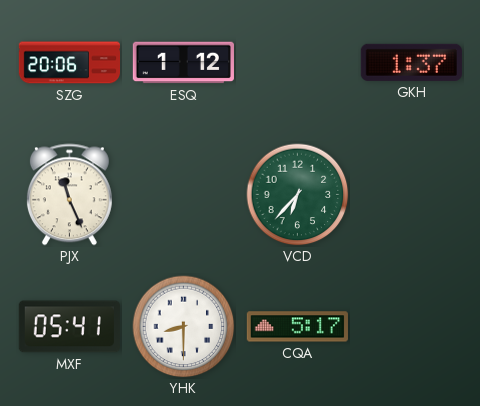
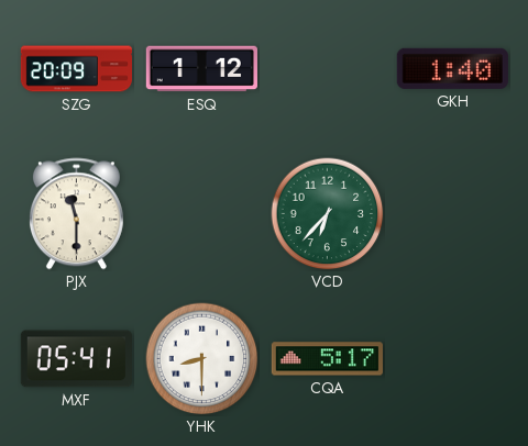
SZG: 20:06 -> 20:09 (76, 69)
GKH: 1:37 -> 1:40 (452, 68)
PJX: 11:26 -> 11:30 (76, 214)
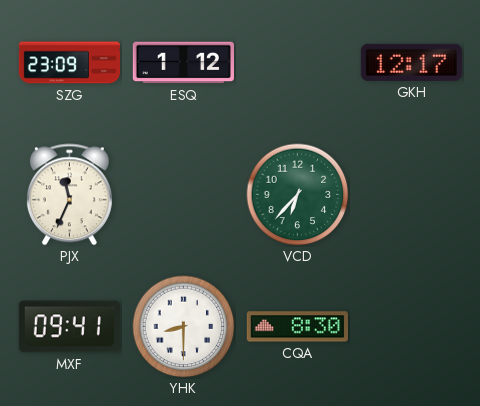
SZG: 20:09 -> 23:09 (69, 63)
GKH: 1:40 -> 12:17 (411, 62)
PJX: 11:30 -> 11:34 (69, 195)
MXF: 05:41 -> 09:41 (69, 327)
CQA: 5:17 -> 8:30 (297, 327)
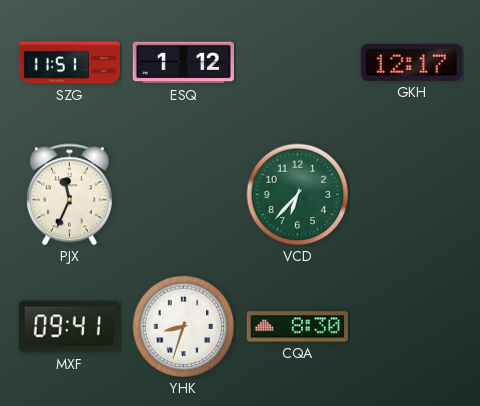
SZG: 23:09 -> 11:51 (69, 63)
YHK: 8:30 -> 8:33 (184, 327)
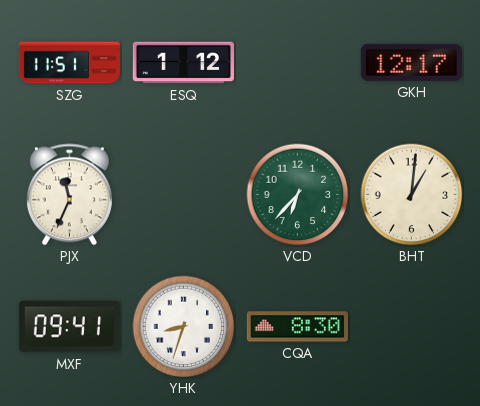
BHT: none -> 1:01 (412, 195)
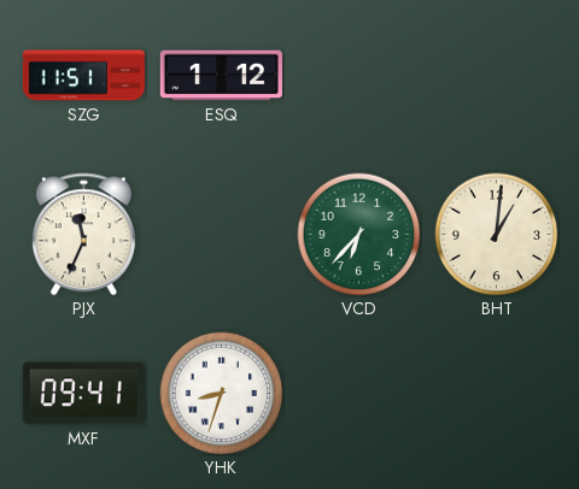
GKH: 12:17 -> none (411, 62)
CQA: 8:30 -> none (297, 327)
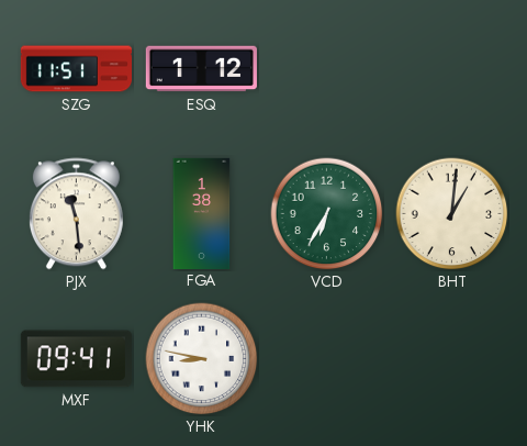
PJX: 11:34 -> 11:29 (76, 214)
FGA: none -> 1:38 (202, 213)
VCD: 6:37 -> 6:35 (327, 214)
YHK: 8:33 -> 8:47 (202, 359)
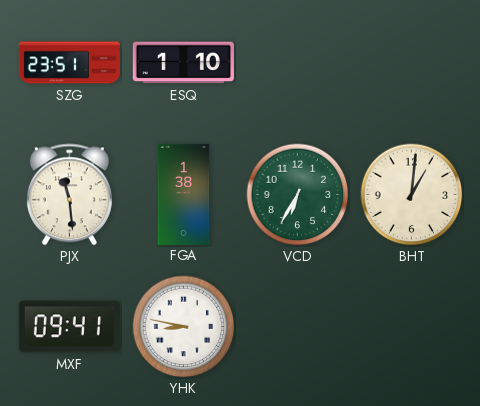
SZG: 11:51 -> 23:51 (69, 63)
ESQ: 1:12 -> 1:10 (183, 63)
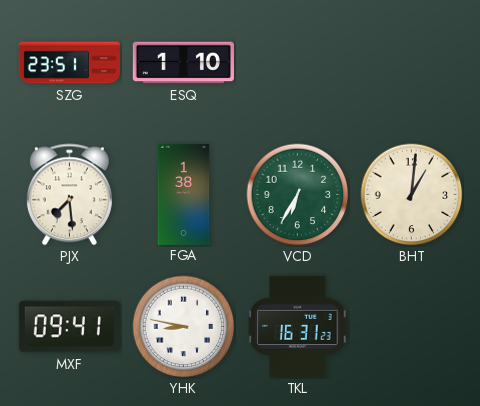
PJX: 11:29 -> 7:29 (69, 195)
TKL: none -> 16:31 (298, 326)
